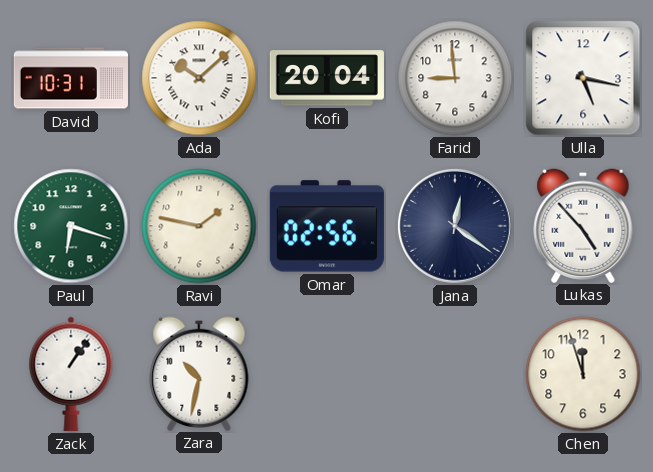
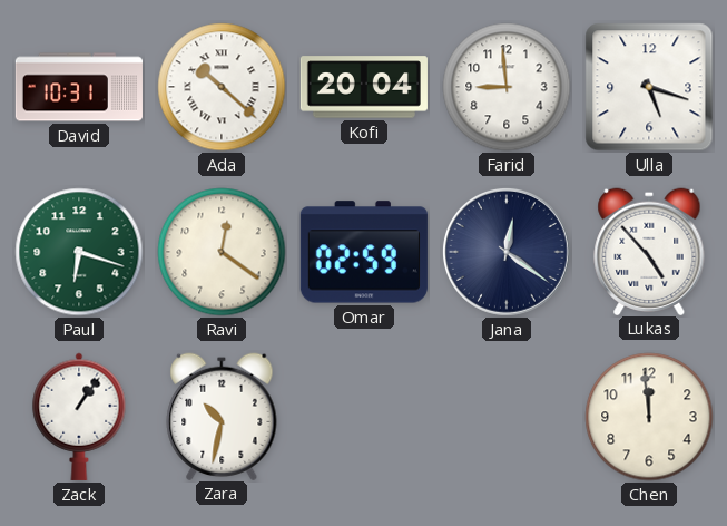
Ada: 10:08 -> 10:22 (222, 87)
Ulla: 5:17 -> 5:18 (649, 87)
Ravi: 1:47 -> 12:21 (222, 252)
Omar: 02:56 -> 02:59 (364, 252)
Chen: 11:57 -> 11:59 (649, 417)
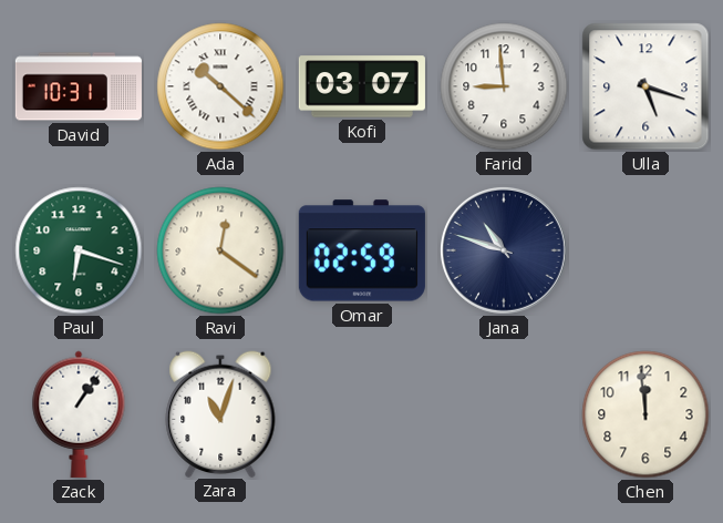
Kofi: 20:04 -> 03:07 (362, 86)
Jana: 12:21 -> 10:48 (504, 250)
Lukas: 4:53 -> none (649, 251)
Zara: 10:32 -> 11:03 (220, 413)
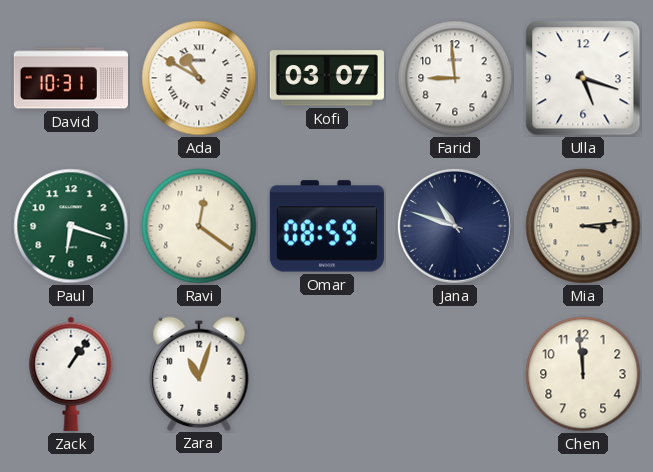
Ada: 10:22 -> 10:50 (199, 78)
Omar: 02:59 -> 08:59 (327, 226)
Mia: none -> 3:14 (583, 226)
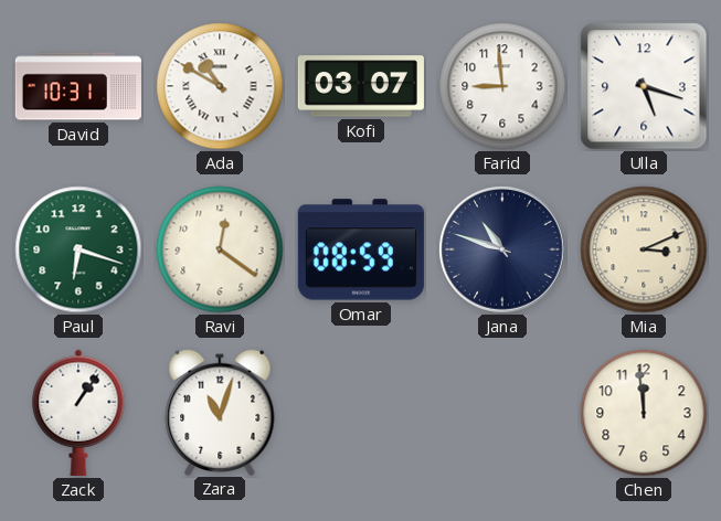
Mia: 3:14 -> 3:11 (644, 249)
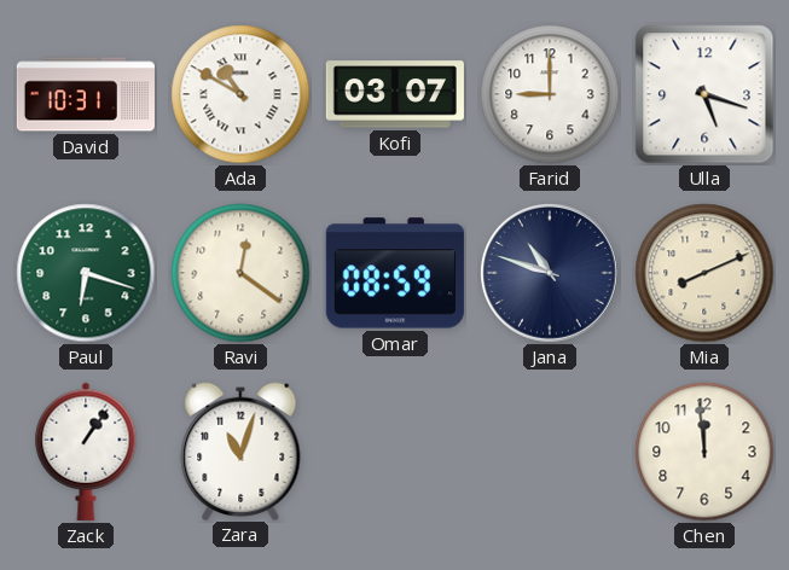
Farid: 8:59 -> 9:00 (550, 94)
Mia: 3:11 -> 8:11 (704, 273)
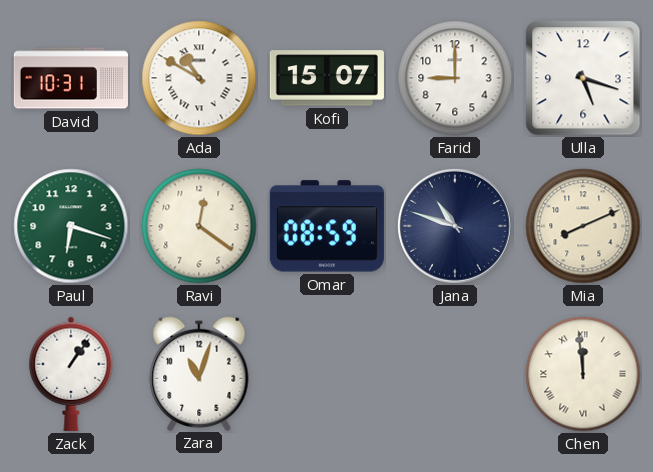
Kofi: 03:07 -> 15:07 (327, 78)
Chen numerals: Arabic -> Roman (583, 374)
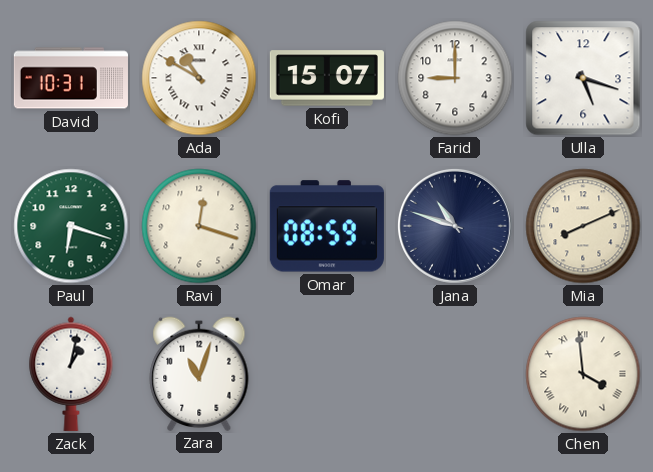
Ravi: 12:21 -> 12:18 (199, 226)
Zack: 1:06 -> 1:02 (71, 374)
Chen: 11:59 -> 3:59 (583, 374)
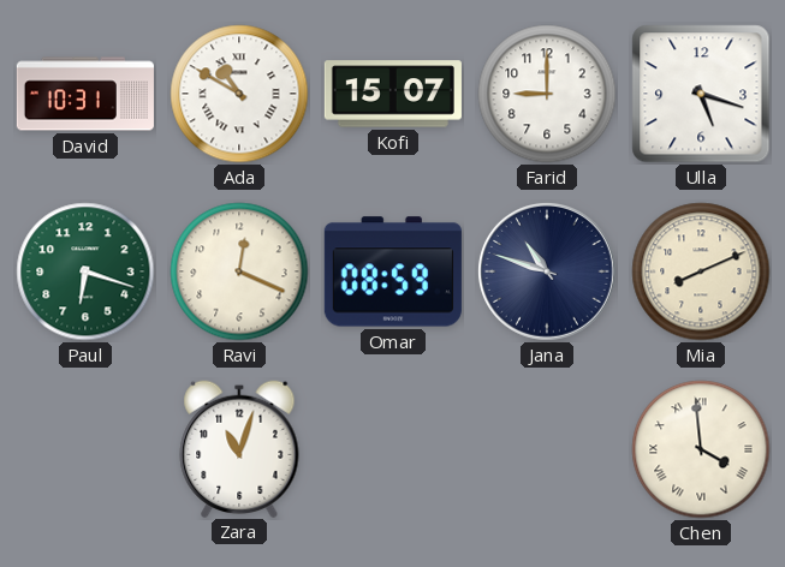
Ravi: 12:18 -> 12:19 (239, 271)
Zack: 1:02 -> none (71, 374)
